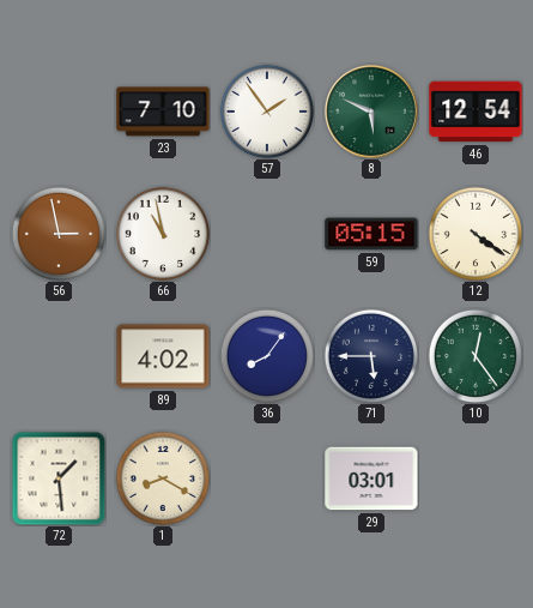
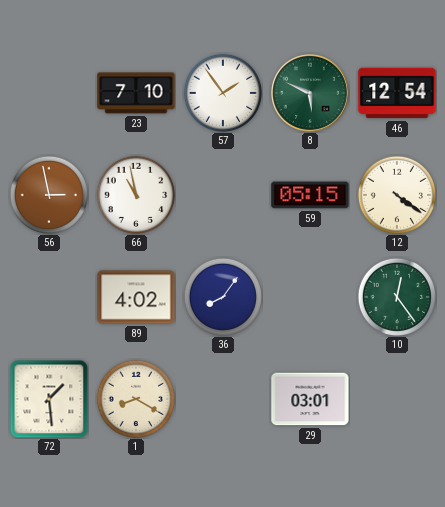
71: 5:45 -> none (370, 355)
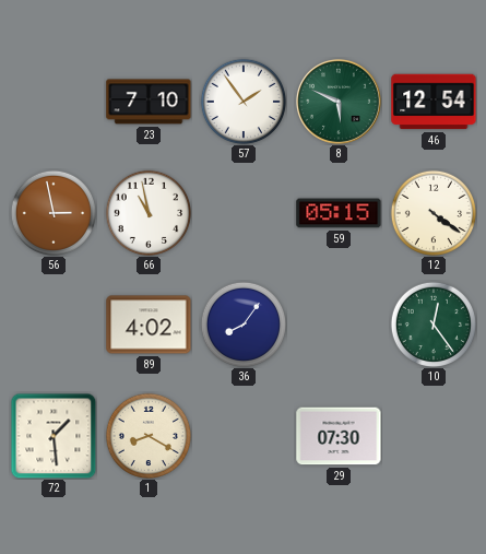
29: 03:01 -> 07:30 (339, 436)
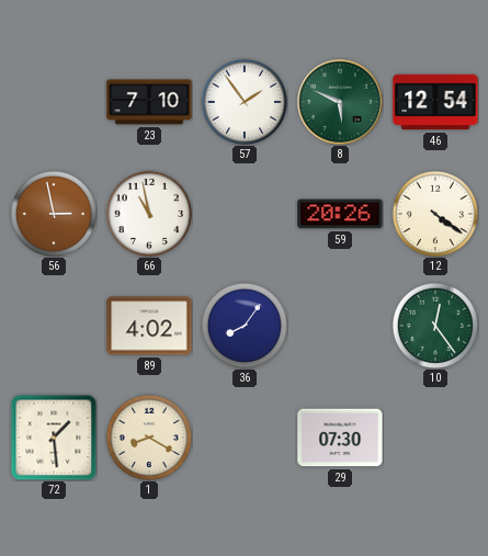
59: 05:15 -> 20:26 (340, 214)
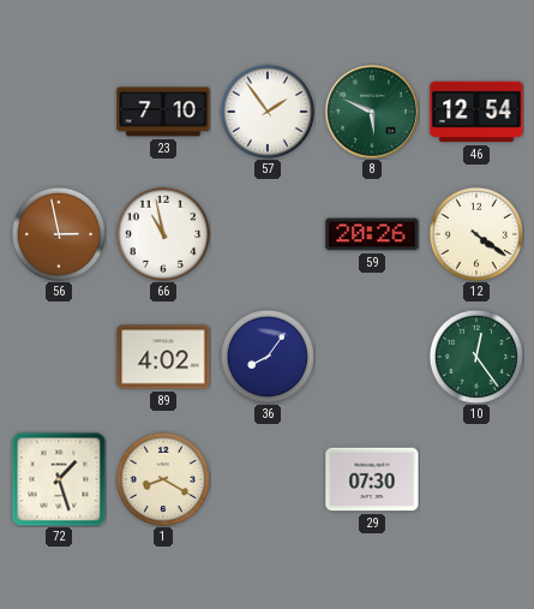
72: 1:29 -> 1:27 (59, 479)
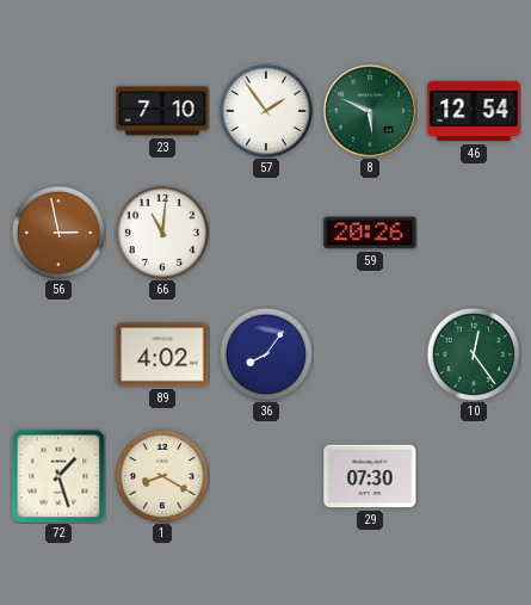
66: 10:58 -> 11:01 (161, 231)
12: 4:21 -> none (475, 233)
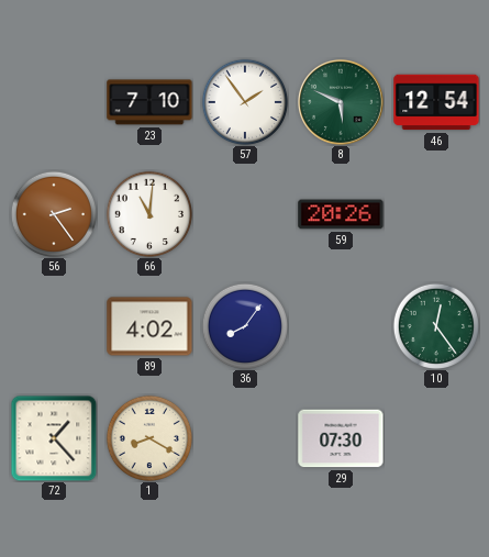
56: 2:58 -> 2:24 (53, 213)
72: 1:27 -> 1:23 (54, 438)
